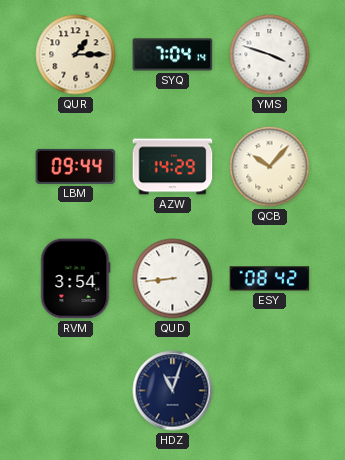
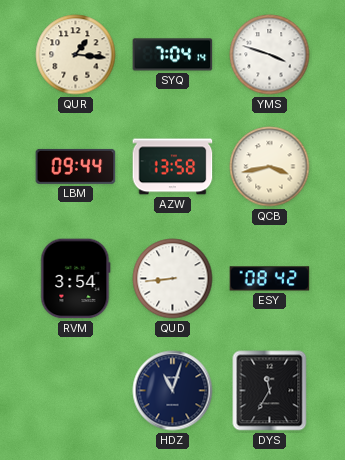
QUR: 1:15 -> 1:16 (76, 55)
AZW: 14:29 -> 13:58 (173, 167)
QCB: 10:07 -> 3:43 (270, 167)
DYS: none -> 11:35 (270, 391)
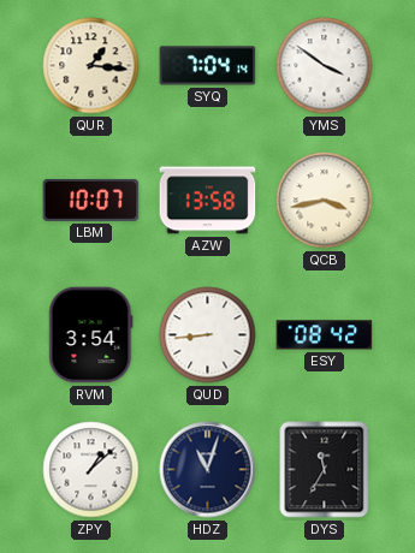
YMS: 3:48 -> 3:51 (325, 66)
LBM: 09:44 -> 10:07 (91, 200)
ZPY: none -> 1:08 (91, 470)
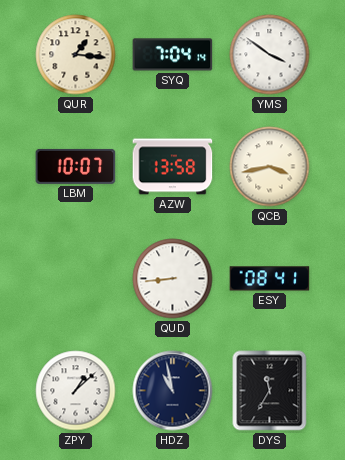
RVM: 3:54 -> none (91, 335)
ESY: 08:42 -> 08:41 (270, 279)
HDZ: 11:03 -> 10:58 (173, 391)
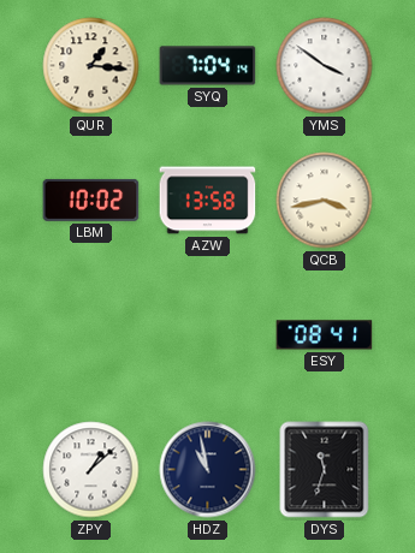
LBM: 10:07 -> 10:02 (91, 200)
QUD: 8:44 -> none (173, 279)
DYS: 11:35 -> 11:33 (325, 470)
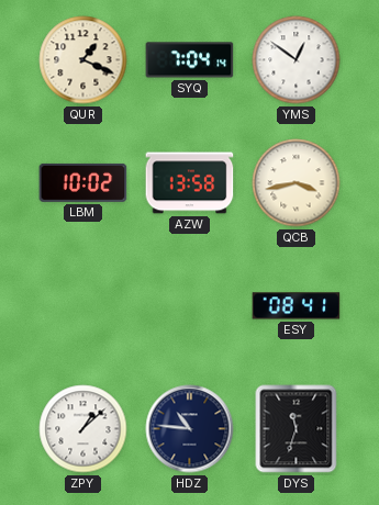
QUR: 1:16 -> 1:19 (83, 60)
YMS: 3:51 -> 12:51 (297, 60)
HDZ: 10:58 -> 10:46 (190, 429)
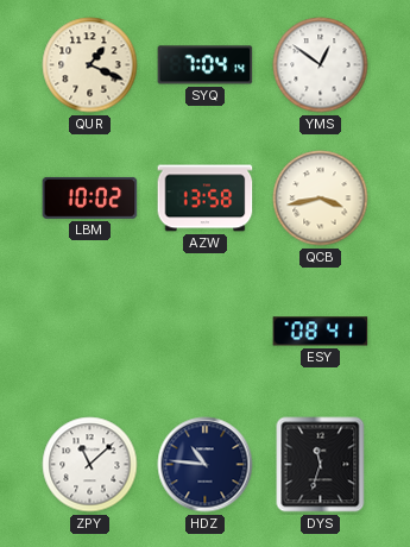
ZPY: 1:08 -> 11:08 (90, 465)
